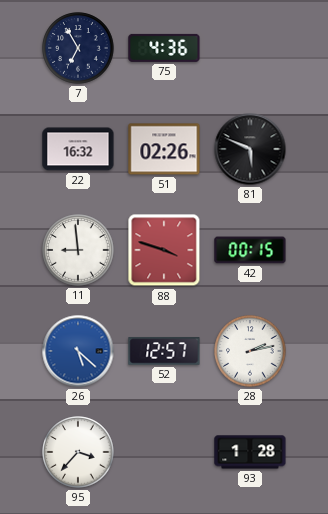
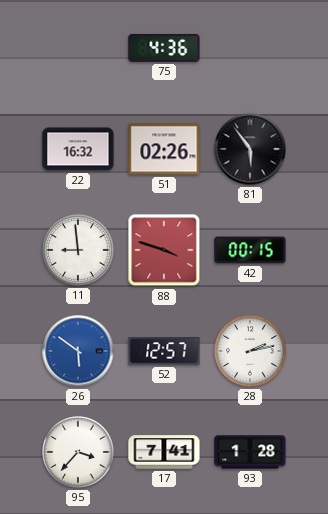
7: 6:55 -> none (78, 48)
81: 5:49 -> 5:54 (250, 149)
26: 5:22 -> 5:51 (78, 351)
17: none -> 7:41 (164, 452)
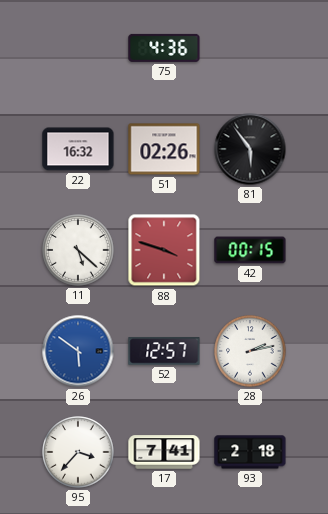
11: 8:59 -> 5:22 (78, 250)
93: 1:28 -> 2:18 (250, 452)
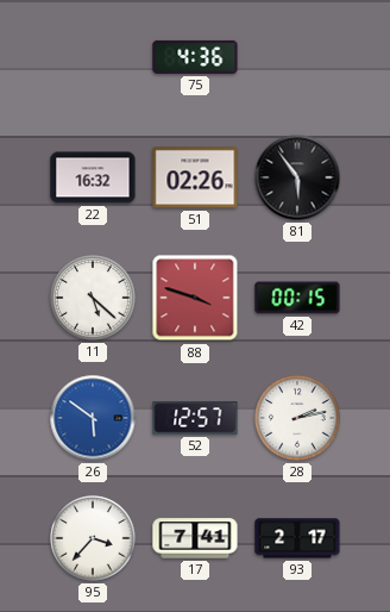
93: 2:18 -> 2:17 (297, 538)
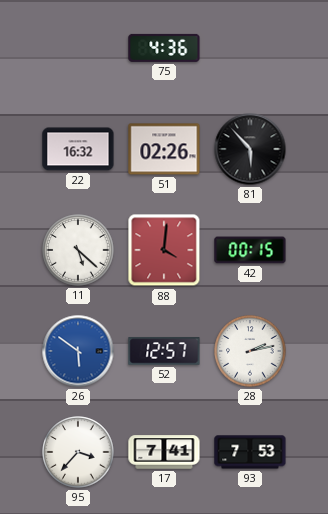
81: 5:54 -> 5:53 (250, 149)
88: 3:48 -> 4:01 (164, 250)
93: 2:17 -> 7:53 (250, 452)
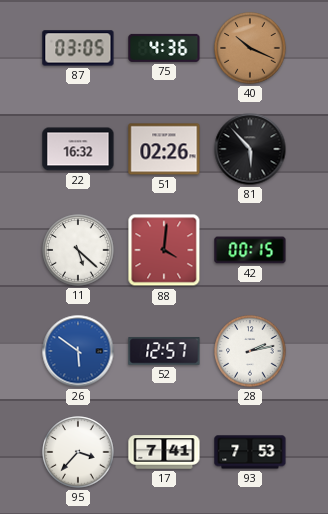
87: none -> 03:05 (78, 48)
40: none -> 10:19 (250, 48)
